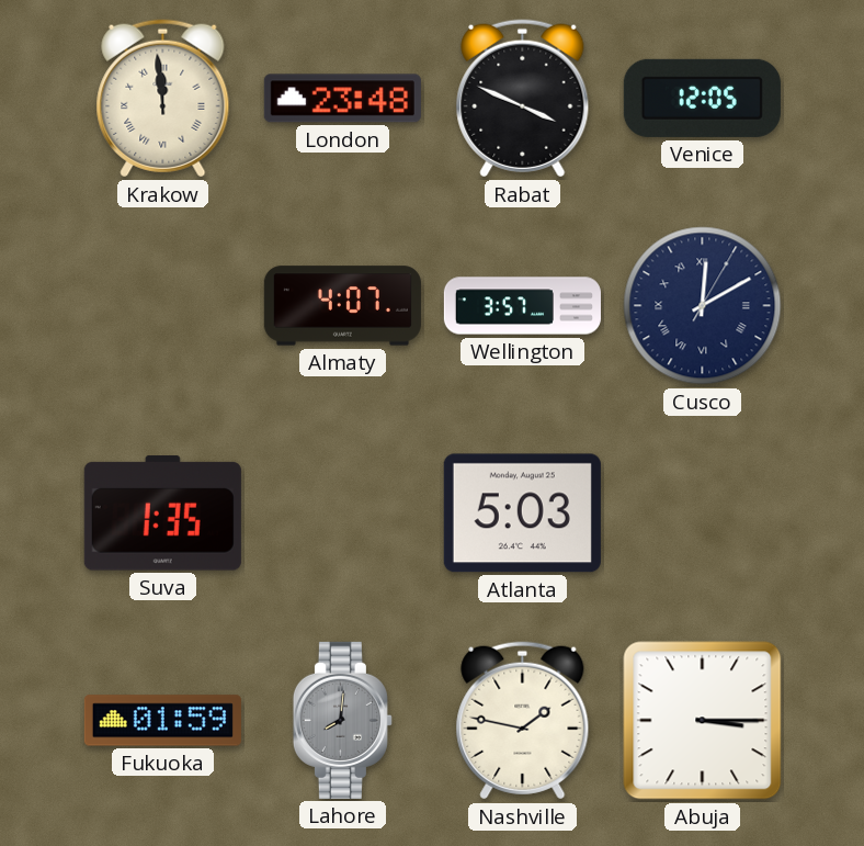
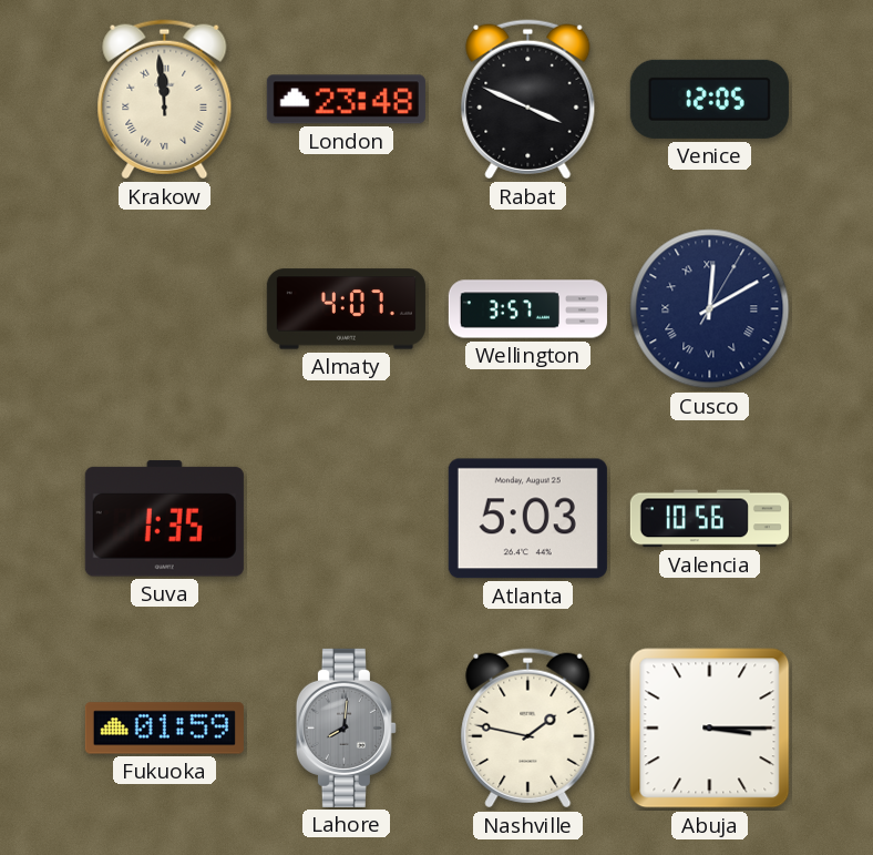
Valencia: none -> 10:56 (709, 519)
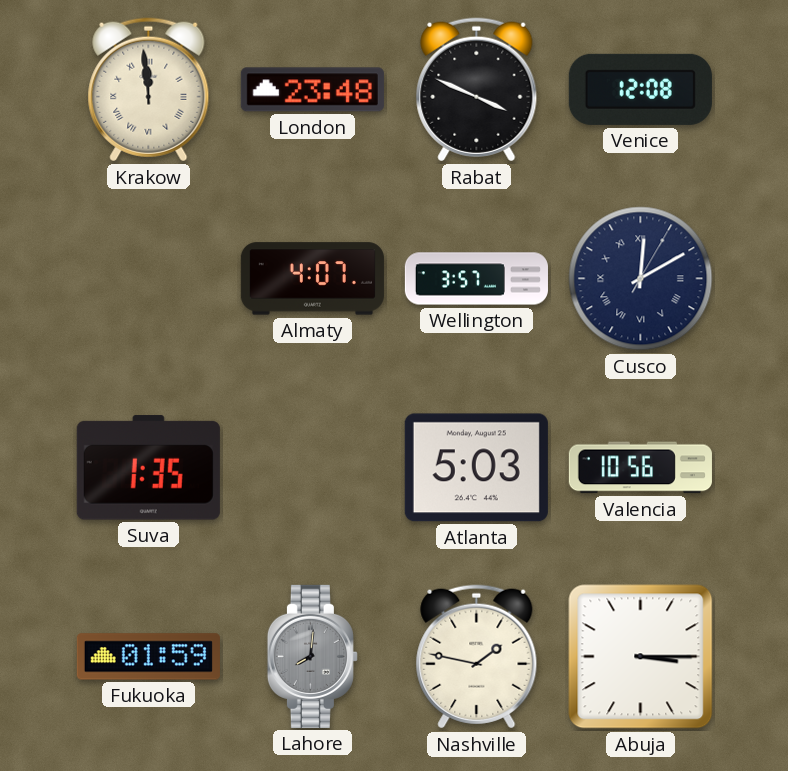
Venice: 12:05 -> 12:08 (640, 89)
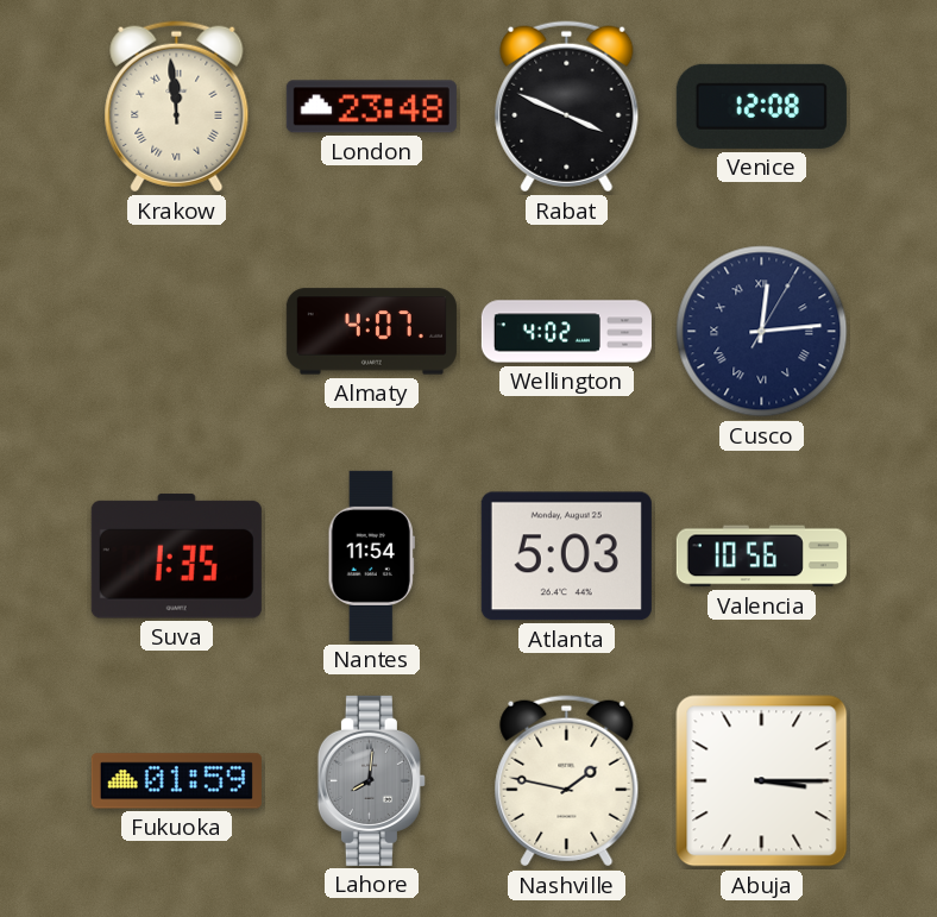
Wellington: 3:57 -> 4:02 (566, 332)
Cusco: 12:10 -> 12:14 (762, 332)
Nantes: none -> 11:54 (371, 555)
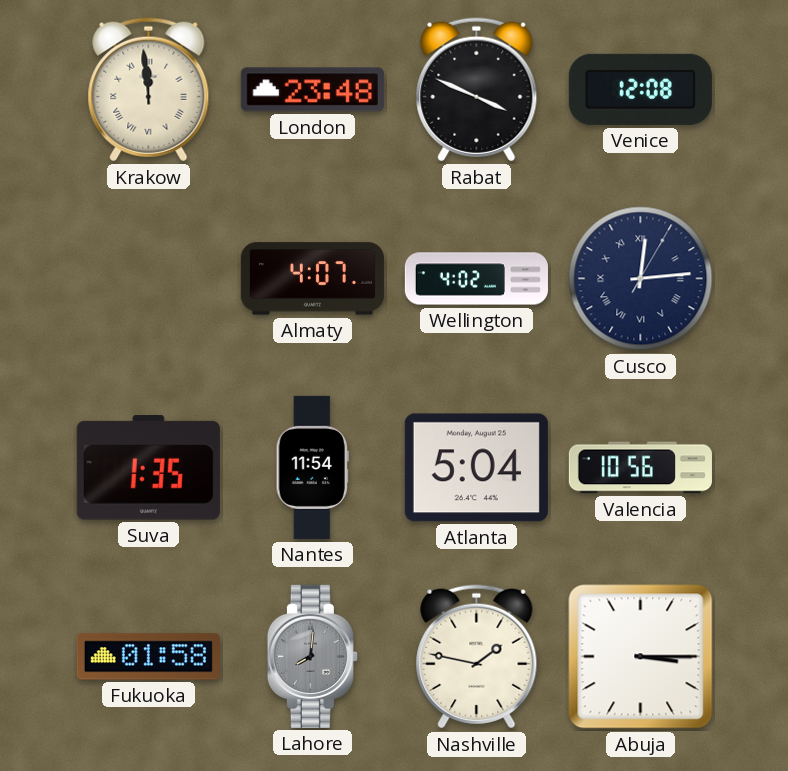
Atlanta: 5:03 -> 5:04 (476, 468)
Fukuoka: 01:59 -> 01:58 (148, 657)
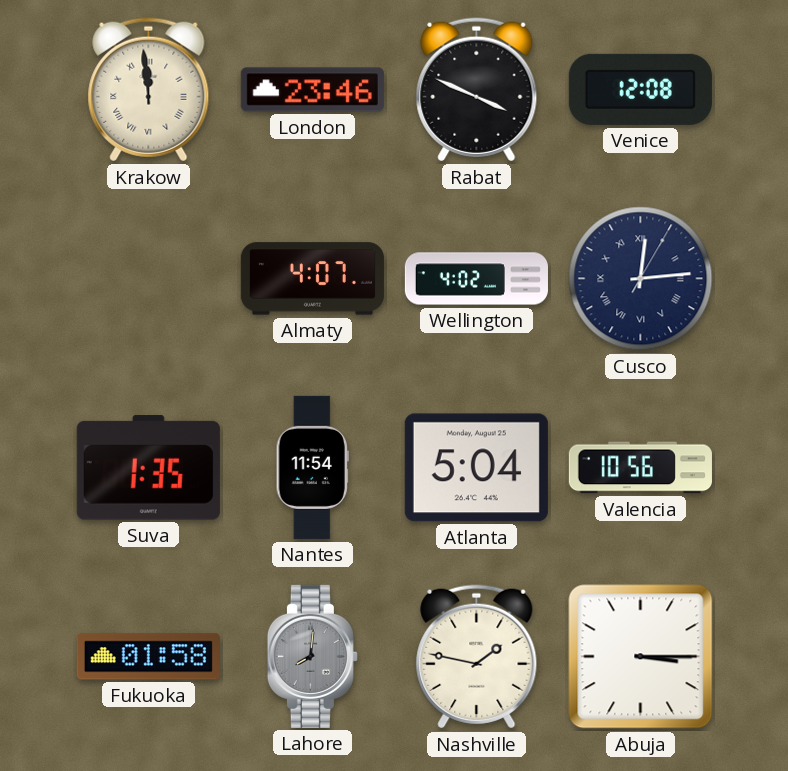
London: 23:48 -> 23:46 (312, 90)
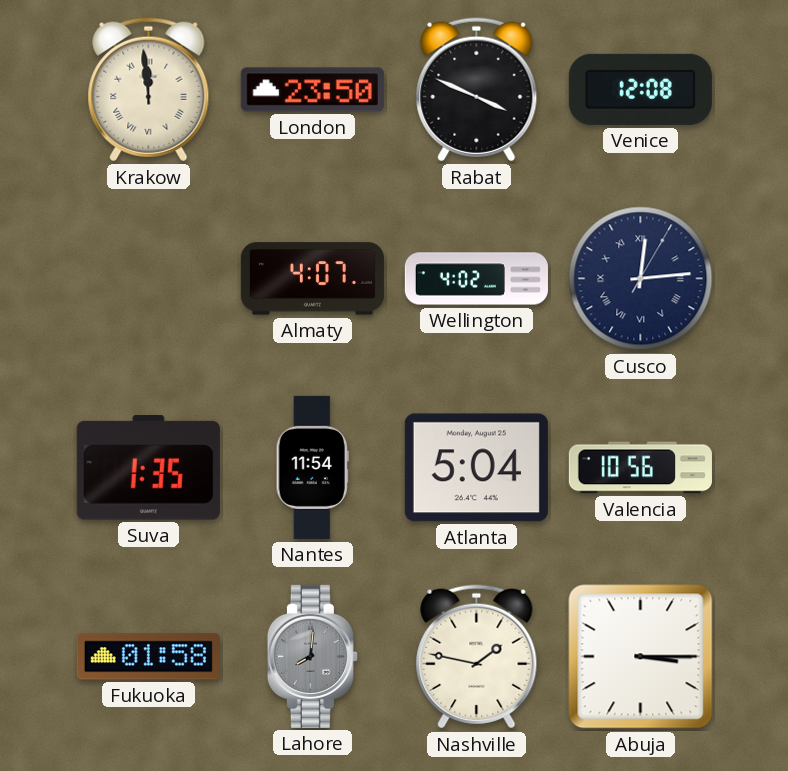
London: 23:46 -> 23:50 (312, 90)
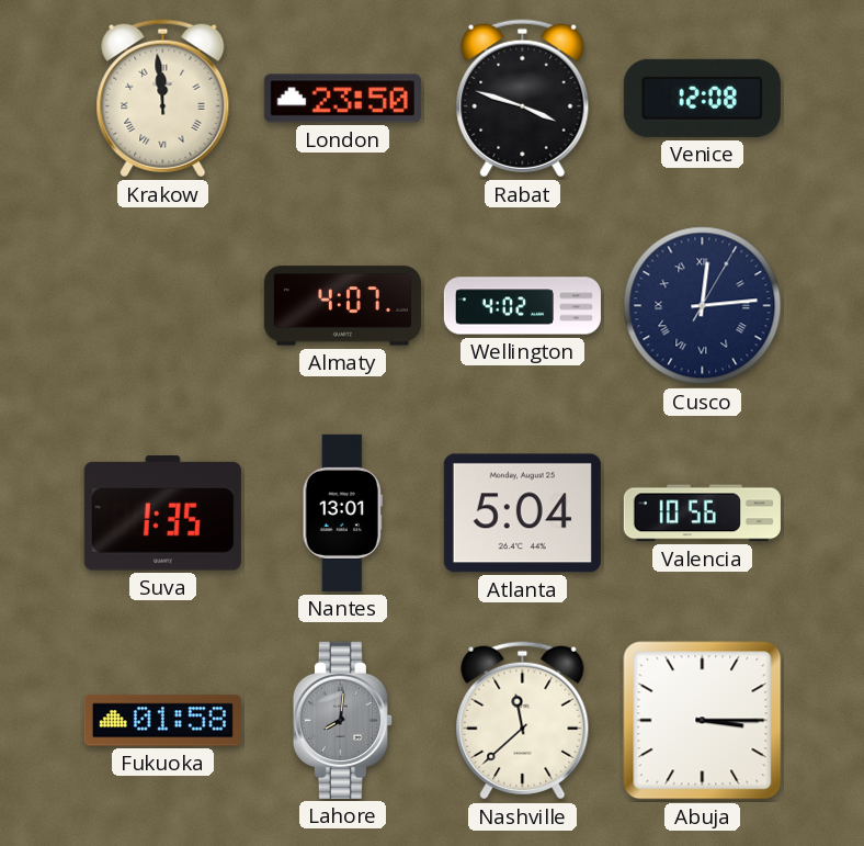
Rabat: 3:49 -> 3:48 (523, 99)
Nantes: 11:54 -> 13:01 (342, 512)
Nashville: 1:47 -> 11:38 (523, 721)
